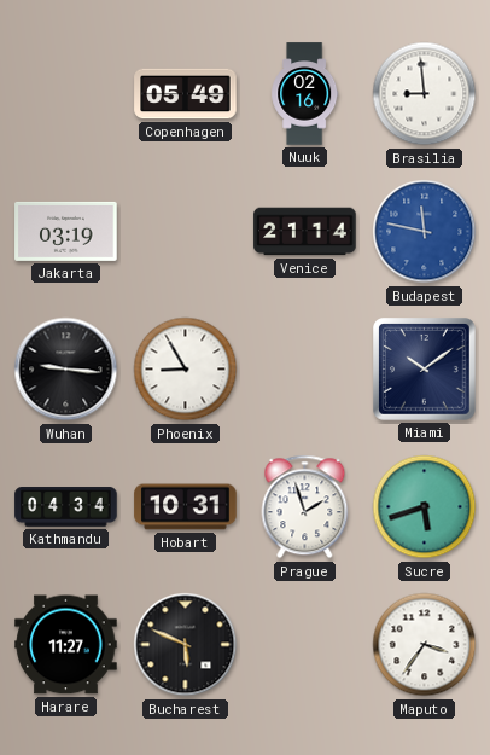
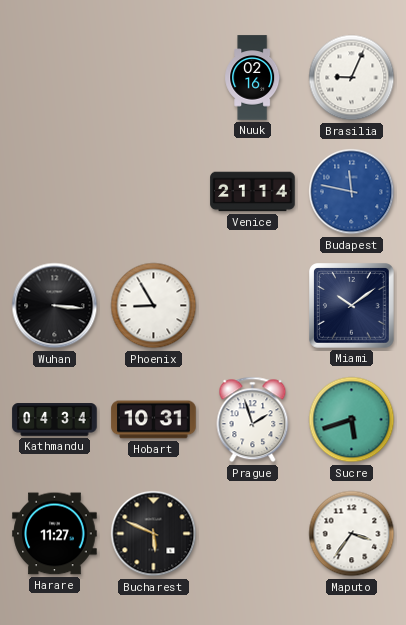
Copenhagen: 05:49 -> none (186, 94)
Brasilia: 8:59 -> 9:04 (352, 78)
Jakarta: 03:19 -> none (66, 231)
Wuhan: 9:16 -> 3:16 (55, 306)
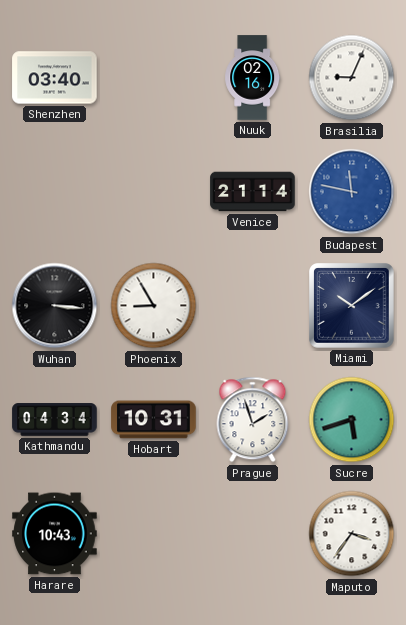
Shenzhen: none -> 03:40 (55, 78)
Harare: 11:27 -> 10:43 (55, 534)
Bucharest: 5:49 -> none (154, 534)
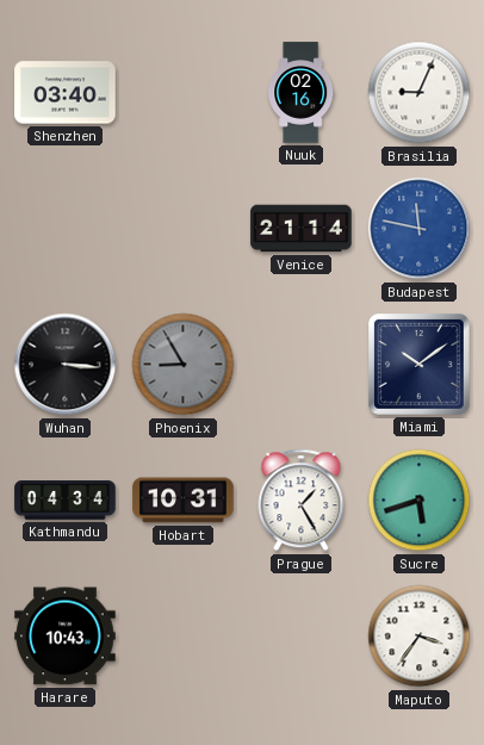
Phoenix dial: white -> grey (184, 365)
Prague: 1:57 -> 1:25 (302, 501)
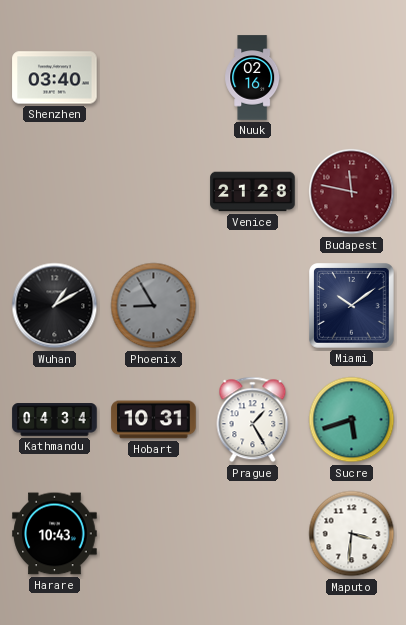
Brasilia: 9:04 -> none (420, 93)
Venice: 21:14 -> 21:28 (253, 192)
Budapest dial: blue -> burgundy (352, 192)
Wuhan: 3:16 -> 1:10 (55, 306)
Maputo: 3:36 -> 3:31 (352, 534)
